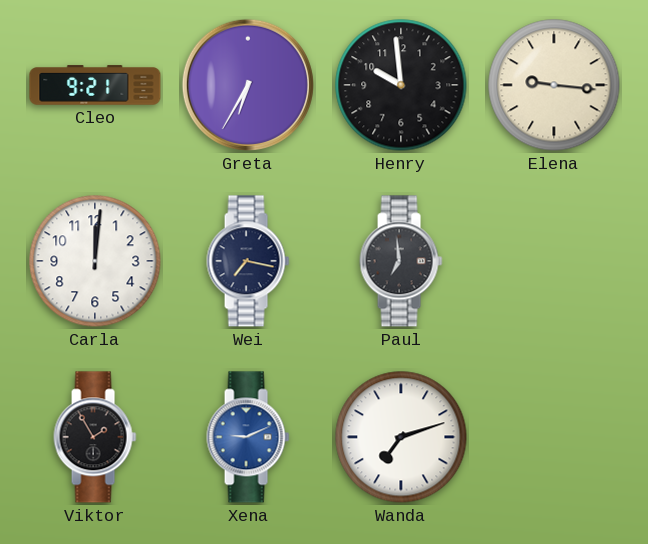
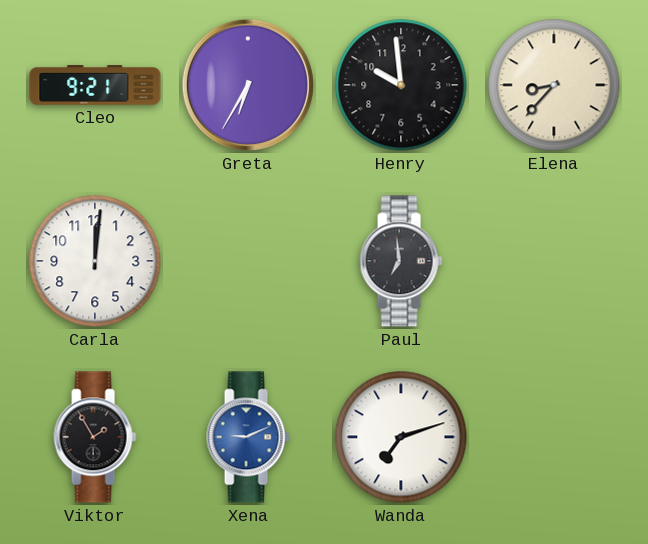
Elena: 9:16 -> 8:37 (554, 85)
Wei: 7:17 -> none (248, 261)
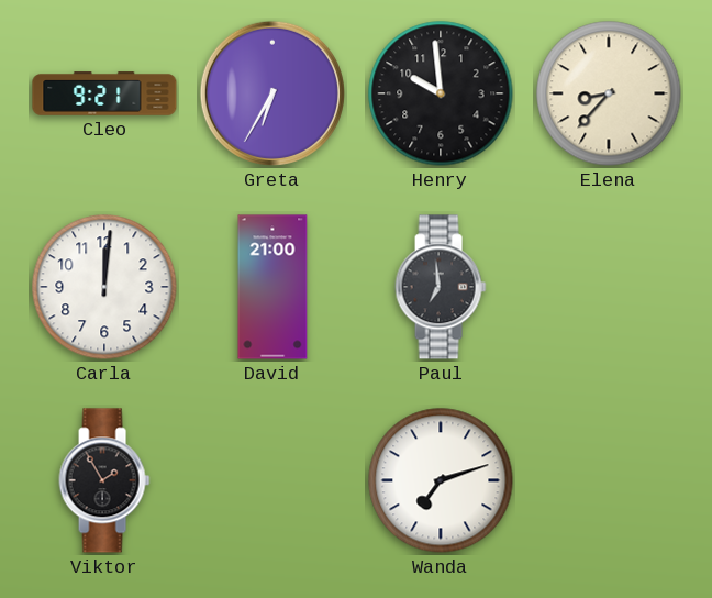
David: none -> 21:00 (272, 287)
Xena: 9:11 -> none (248, 437)
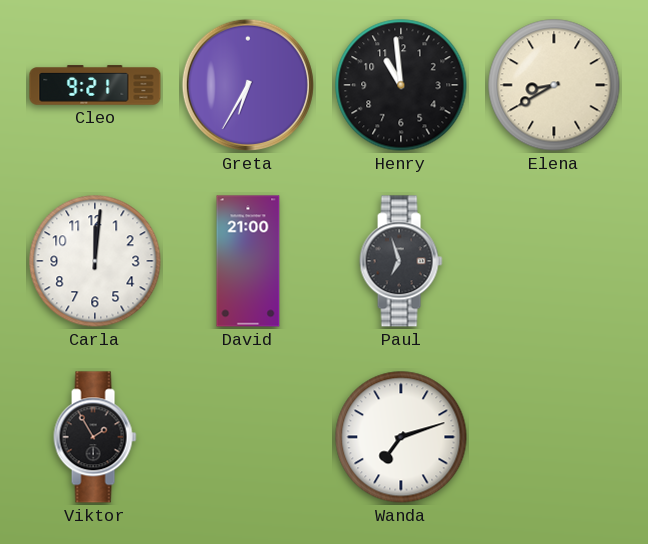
Henry: 9:59 -> 10:59 (401, 85)
Elena: 8:37 -> 8:40 (554, 85)
Paul: 6:59 -> 6:57 (401, 261)
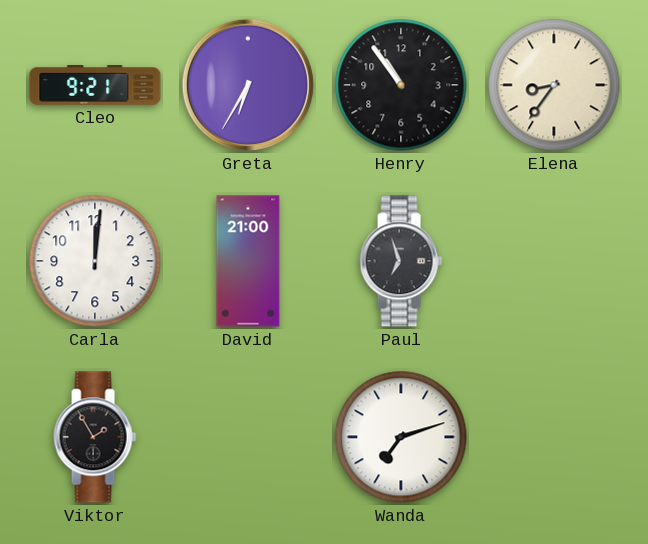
Henry: 10:59 -> 10:54 (401, 85)
Elena: 8:40 -> 8:36 (554, 85)
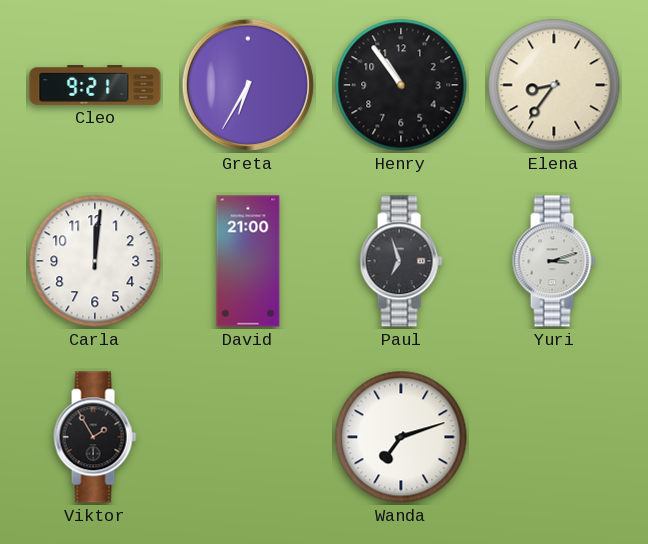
Yuri: none -> 3:12 (554, 261)
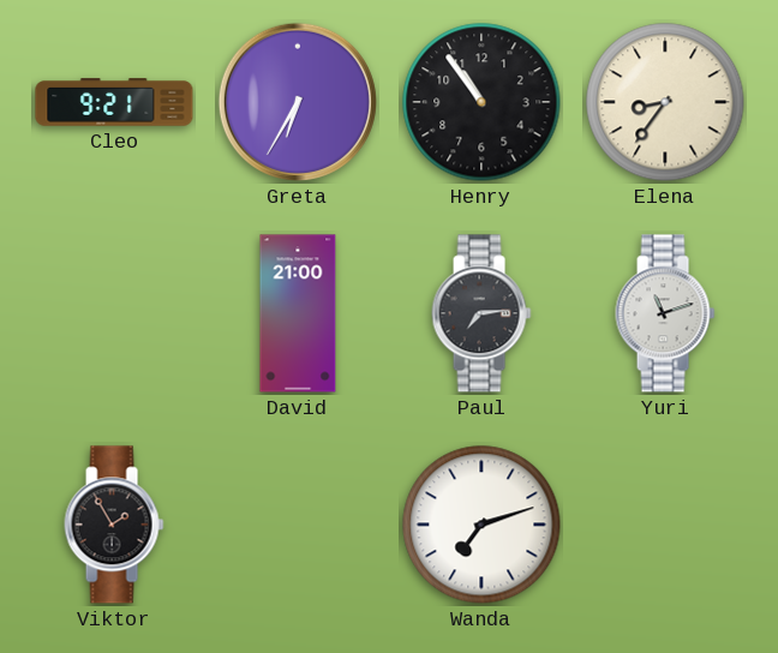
Carla: 12:01 -> none (95, 261)
Paul: 6:57 -> 7:14 (481, 313)
Yuri: 3:12 -> 11:12 (665, 313)
